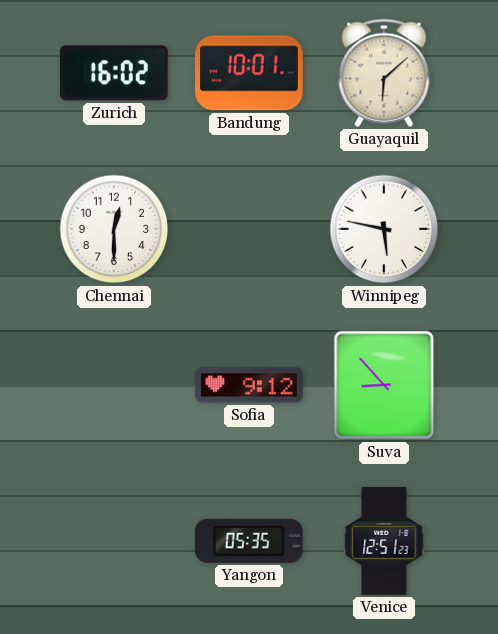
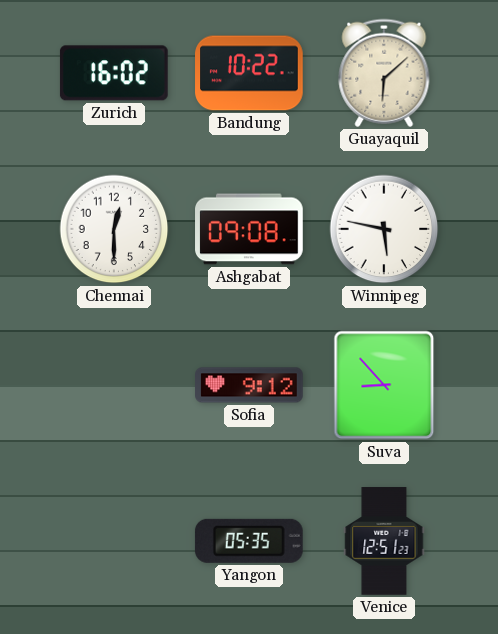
Bandung: 10:01 -> 10:22 (249, 73)
Ashgabat: none -> 09:08 (249, 229)
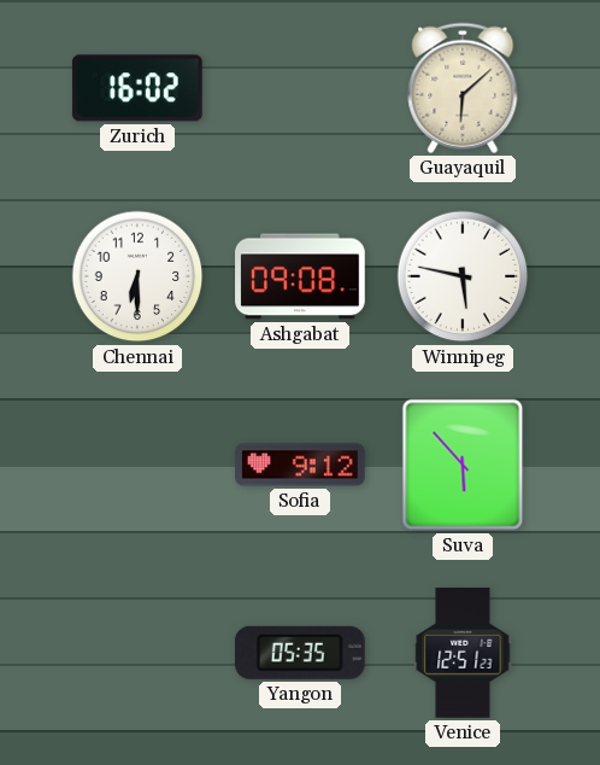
Bandung: 10:22 -> none (249, 73)
Chennai: 12:30 -> 6:30 (137, 276)
Suva: 8:53 -> 5:53 (463, 465)
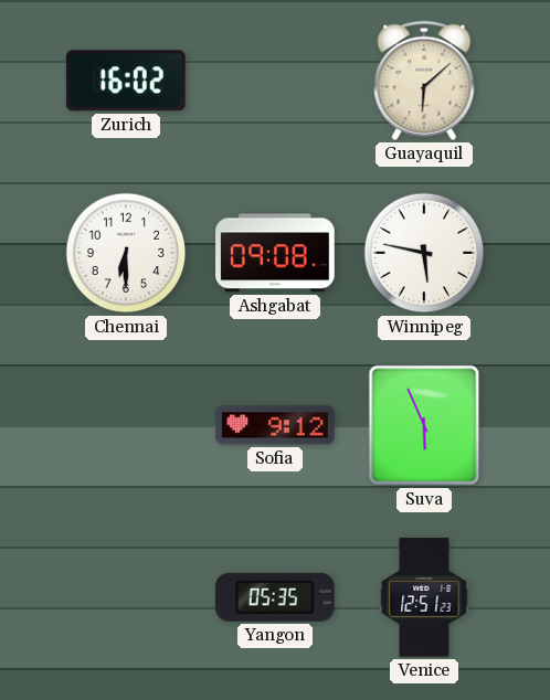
Suva: 5:53 -> 5:56 (424, 425)
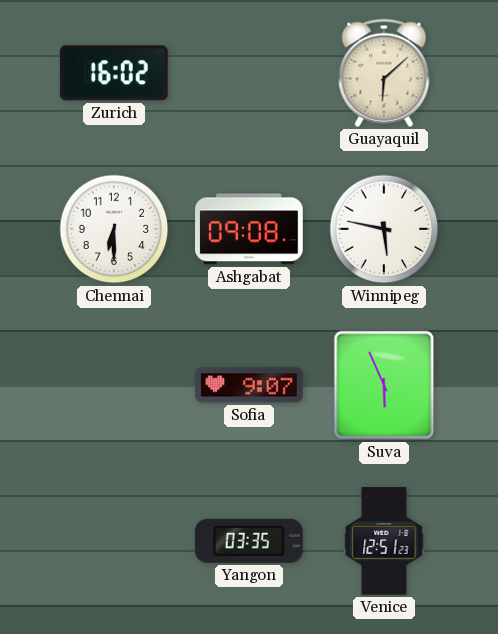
Sofia: 9:12 -> 9:07 (249, 385)
Yangon: 05:35 -> 03:35 (249, 541)
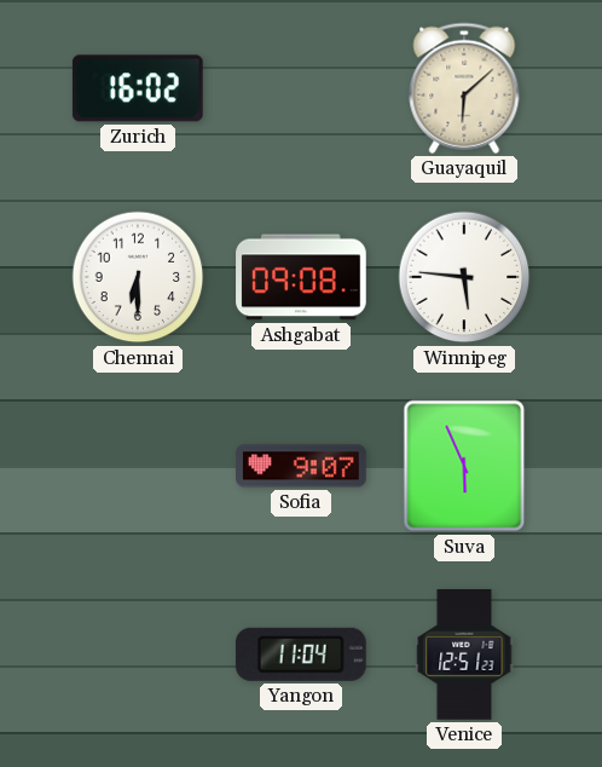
Winnipeg: 5:47 -> 5:46 (464, 277)
Yangon: 03:35 -> 11:04 (301, 654)
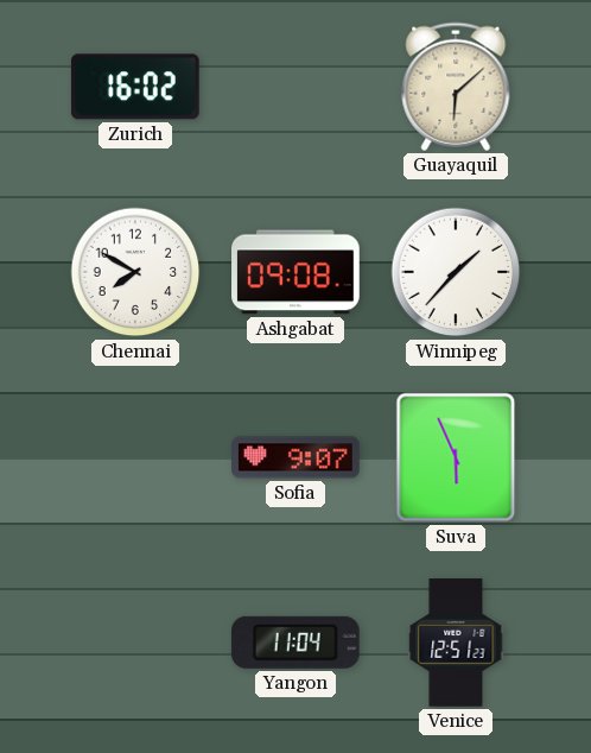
Chennai: 6:30 -> 7:50 (135, 272)
Winnipeg: 5:46 -> 1:37 (456, 272)
